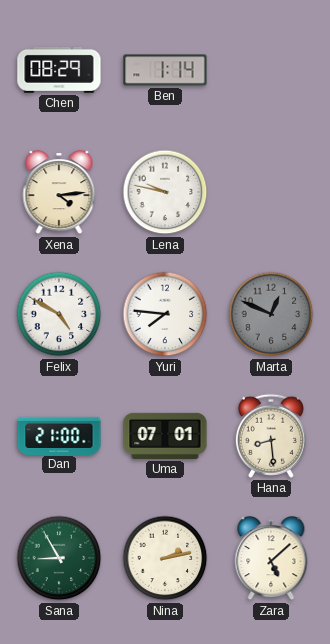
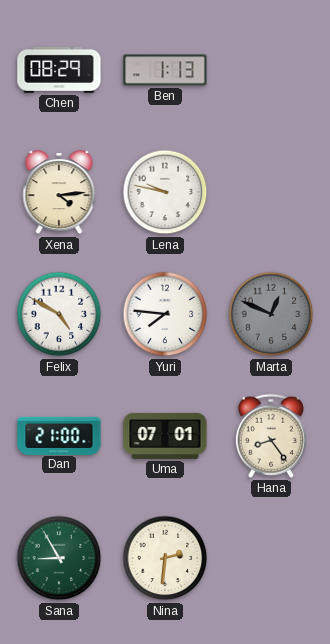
Ben: 1:14 -> 1:13 (165, 70)
Hana: 8:29 -> 8:24 (271, 436)
Nina: 2:13 -> 2:31 (165, 558)
Zara: 5:08 -> none (271, 559)
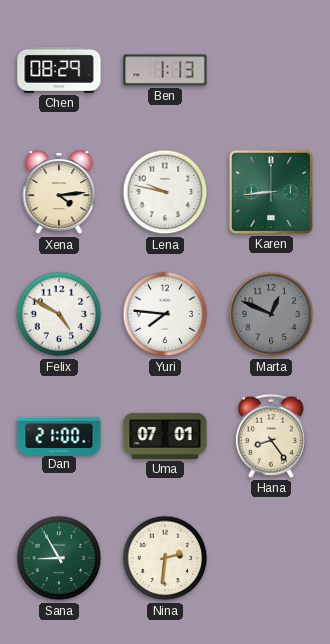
Karen: none -> 8:44 (271, 192)
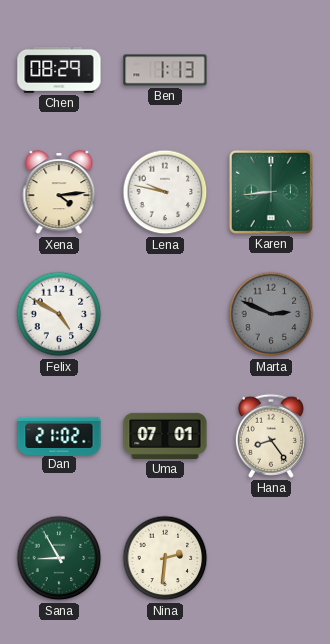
Yuri: 7:46 -> none (165, 314)
Marta: 12:49 -> 2:49 (271, 314)
Dan: 21:00 -> 21:02 (59, 435)
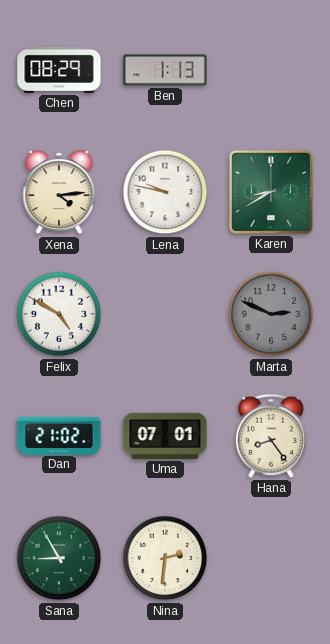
Karen: 8:44 -> 8:40 (271, 192)
